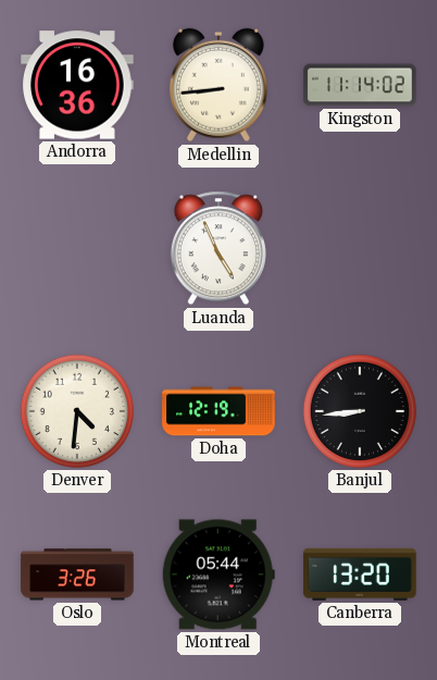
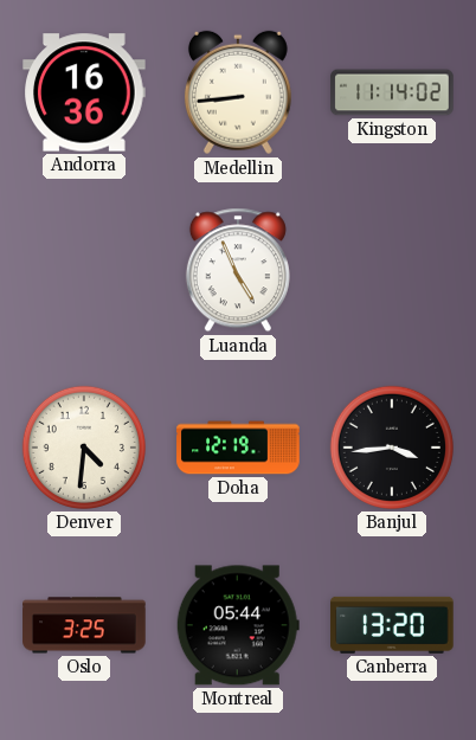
Banjul: 8:44 -> 3:44 (392, 448)
Oslo: 3:26 -> 3:25 (84, 625)
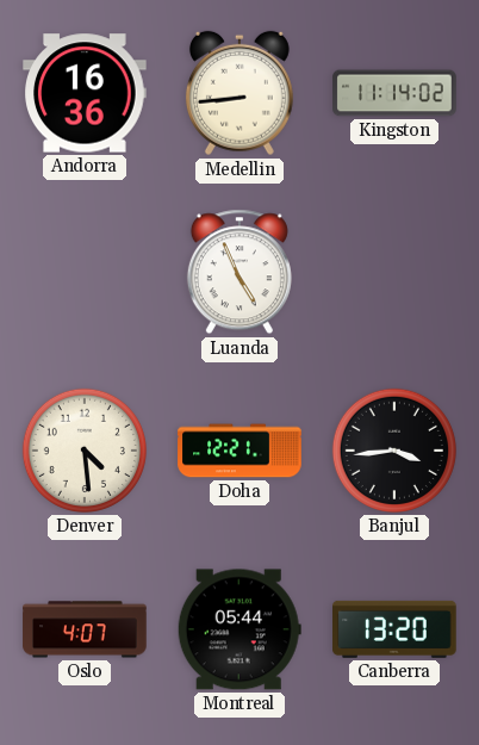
Denver: 4:31 -> 4:29 (85, 451)
Doha: 12:19 -> 12:21 (240, 451)
Oslo: 3:25 -> 4:07 (85, 629)
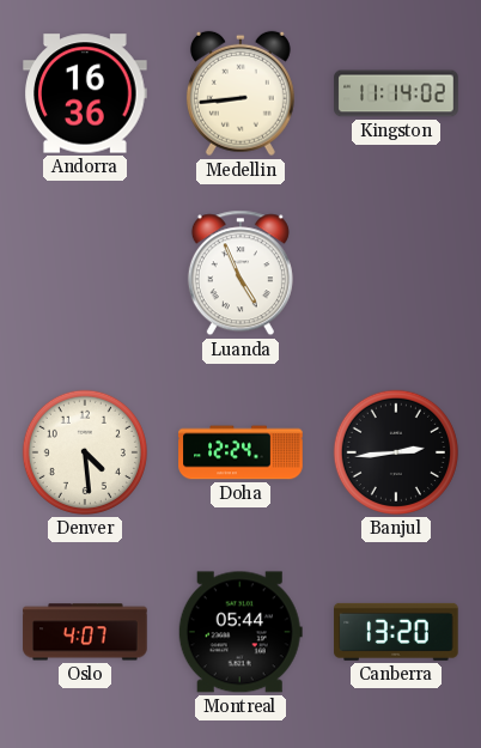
Doha: 12:21 -> 12:24 (240, 452)
Banjul: 3:44 -> 2:44 (396, 452)
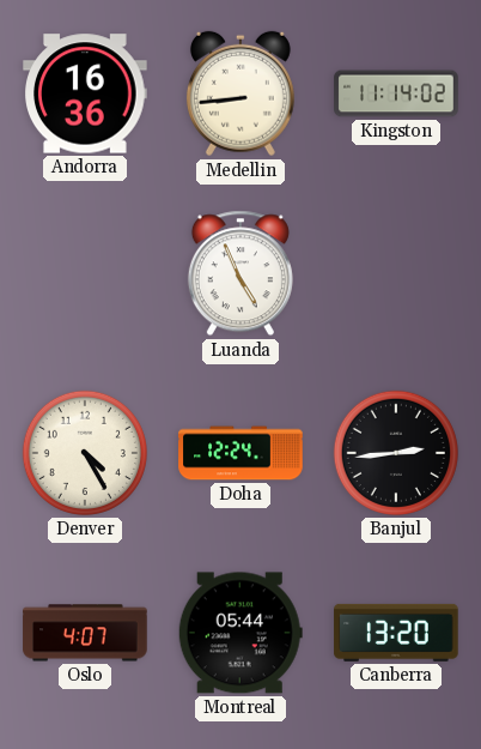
Denver: 4:29 -> 4:25 (85, 453)
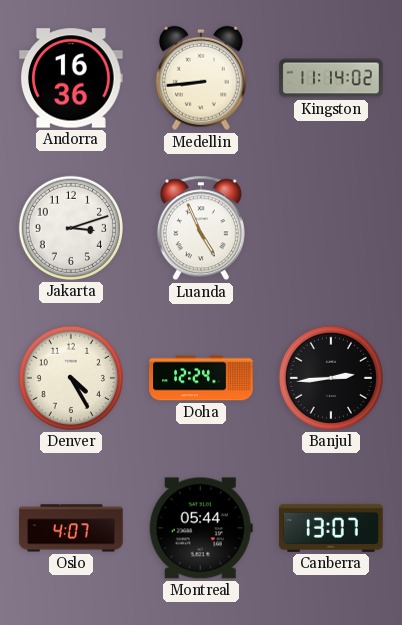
Jakarta: none -> 3:12 (71, 228)
Canberra: 13:20 -> 13:07 (331, 528)
